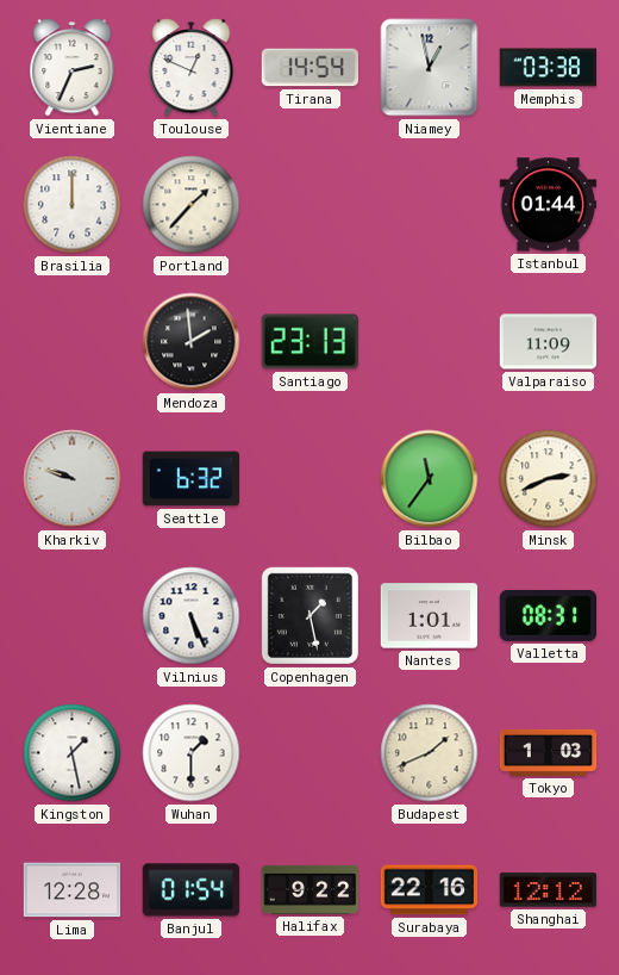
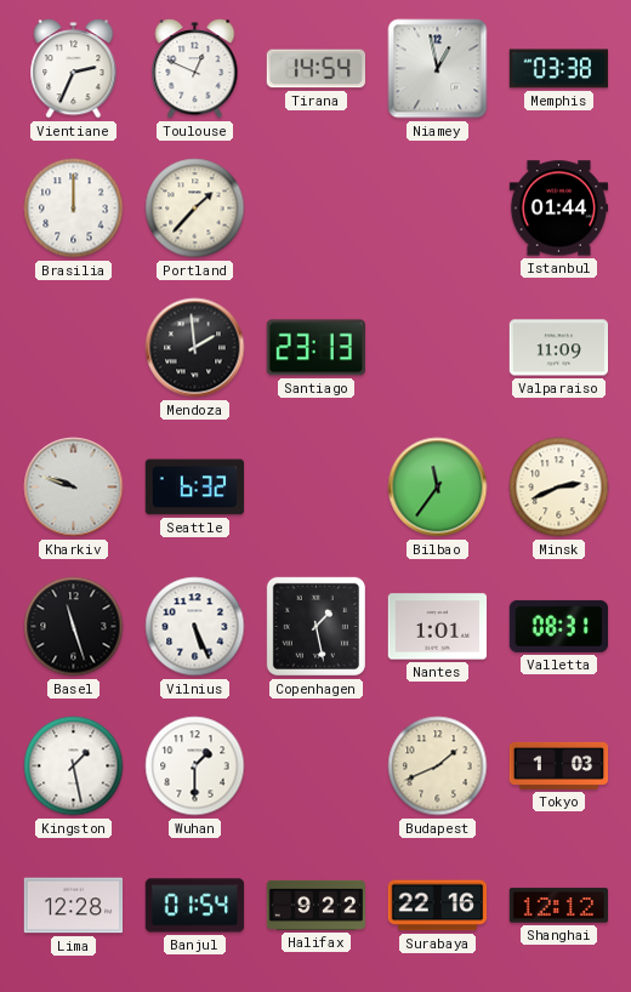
Basel: none -> 11:27 (74, 627)
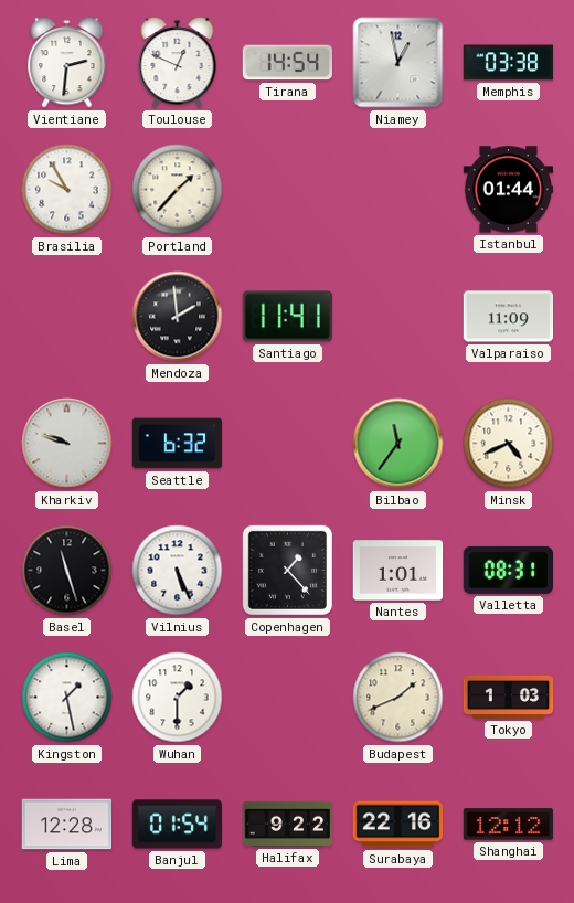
Vientiane: 2:34 -> 2:31 (67, 63)
Brasilia: 12:00 -> 9:55 (67, 190)
Santiago: 23:13 -> 11:41 (287, 317)
Minsk: 2:41 -> 4:41 (509, 444)
Copenhagen: 1:28 -> 1:23 (287, 570)
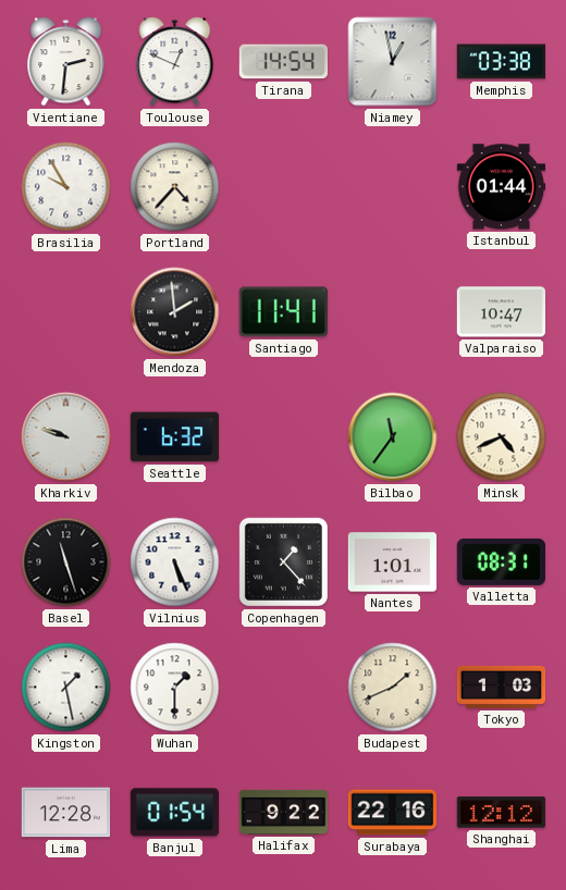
Portland: 1:37 -> 4:37 (175, 187)
Valparaiso: 11:09 -> 10:47 (502, 312)
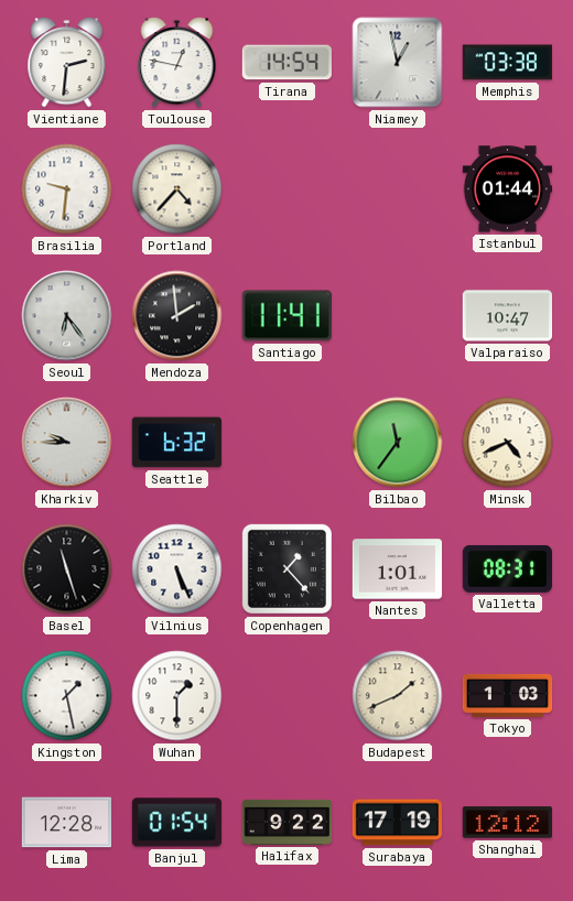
Toulouse: 12:49 -> 12:47 (177, 63)
Brasilia: 9:55 -> 9:31 (67, 189)
Seoul: none -> 6:24 (67, 316)
Kharkiv: 9:48 -> 9:45 (67, 443)
Surabaya: 22:16 -> 17:19 (398, 823)
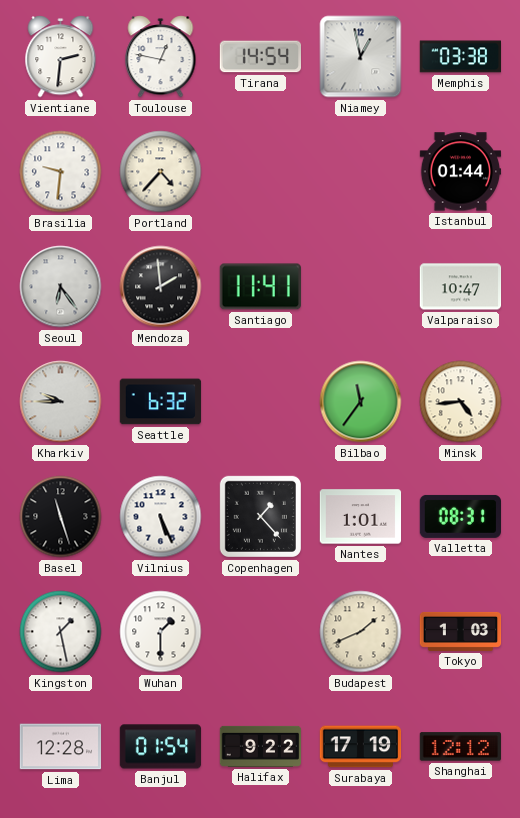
Minsk: 4:41 -> 4:44 (461, 402)
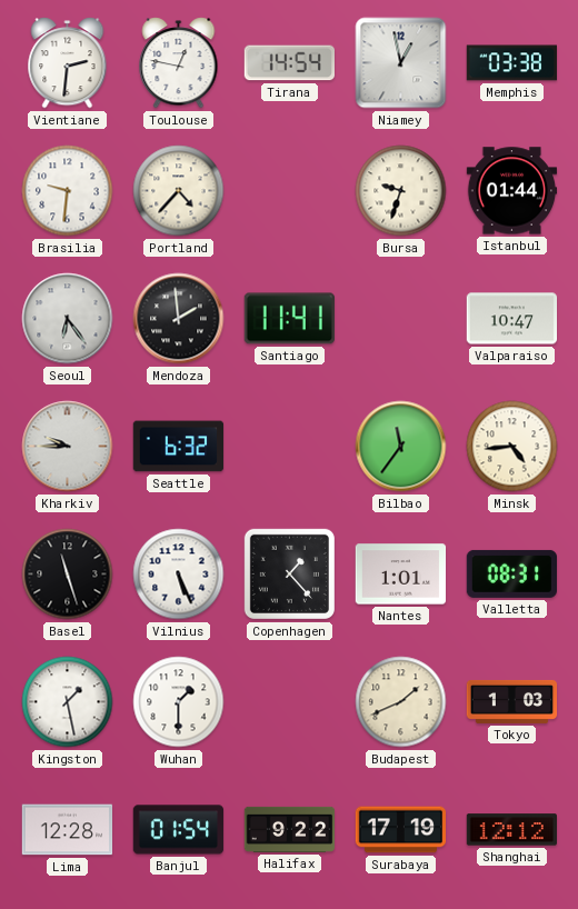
Bursa: none -> 9:33 (401, 191)
